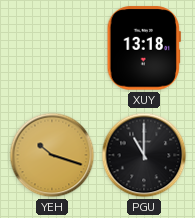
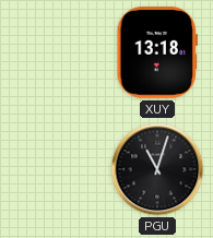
YEH: 10:18 -> none (52, 155)
PGU: 11:00 -> 11:03 (157, 169)
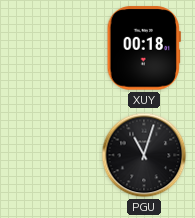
XUY: 13:18 -> 00:18 (144, 48)
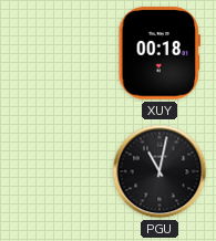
PGU: 11:03 -> 11:02 (160, 171)
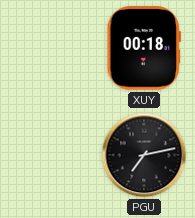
PGU: 11:02 -> 7:13 (144, 155)
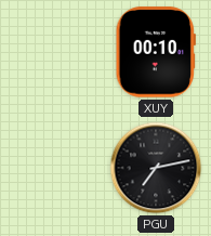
XUY: 00:18 -> 00:10 (156, 52)
